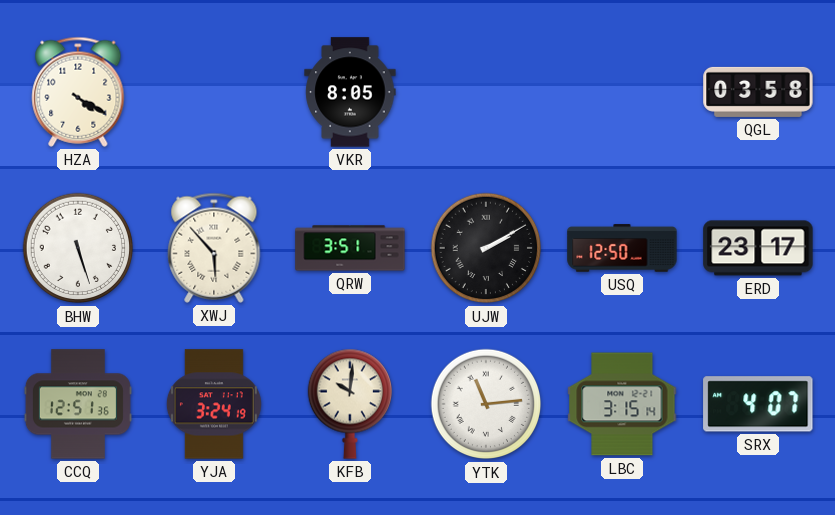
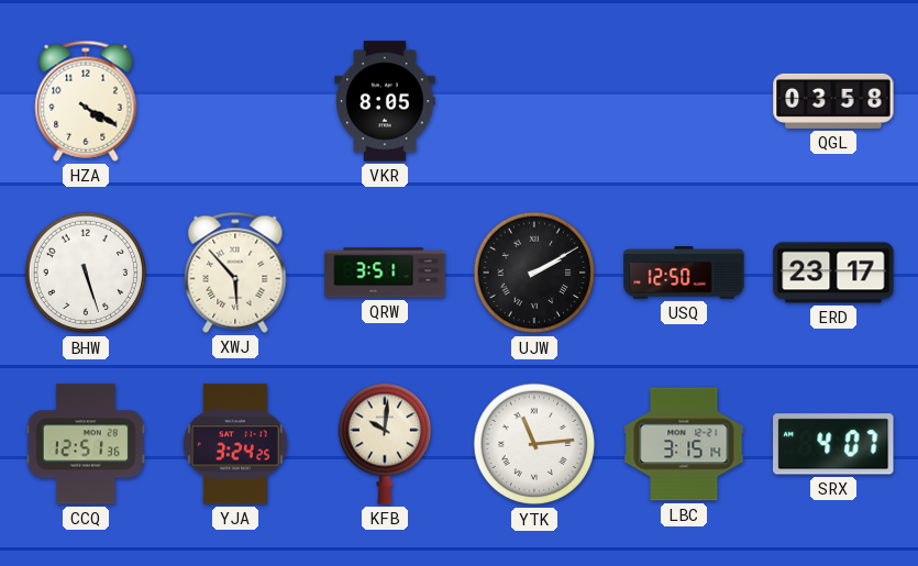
YJA: 3:24:19 -> 3:24:25 (235, 444)
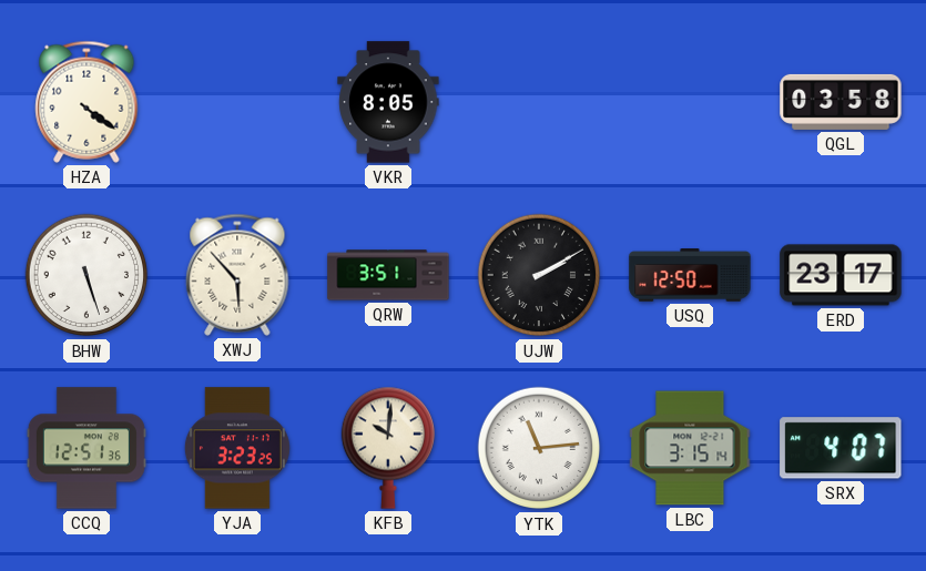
HZA: 4:20 -> 4:21 (87, 102)
YJA: 3:24 -> 3:23 (237, 448)
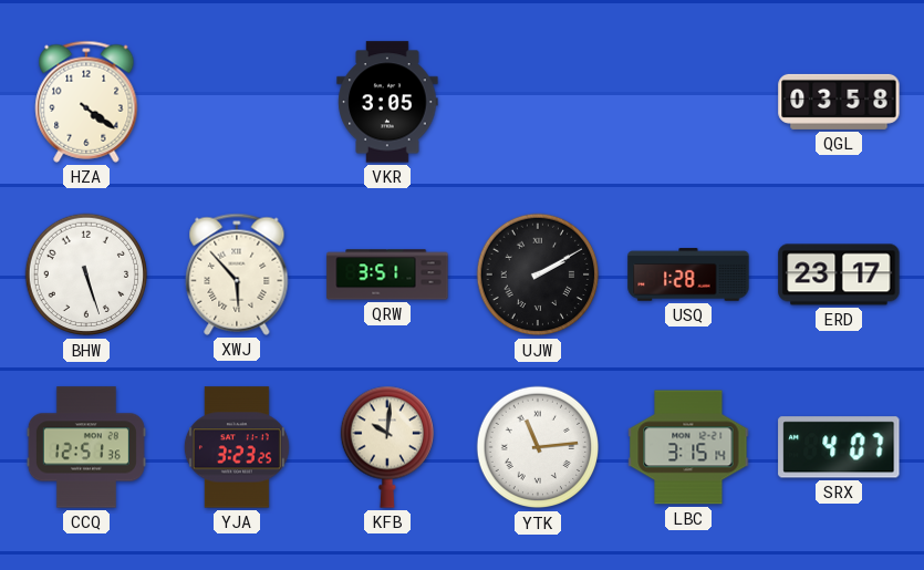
VKR: 8:05 -> 3:05 (387, 102)
USQ: 12:50 -> 1:28 (688, 274)
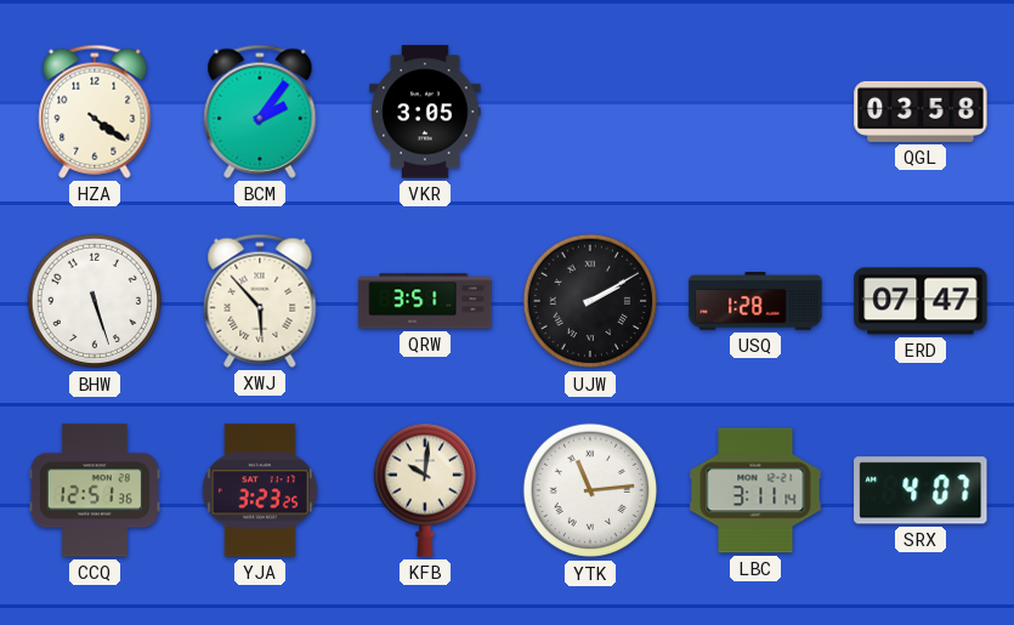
BCM: none -> 2:06 (260, 112)
ERD: 23:17 -> 07:47 (920, 301)
LBC: 3:15 -> 3:11 (755, 490)
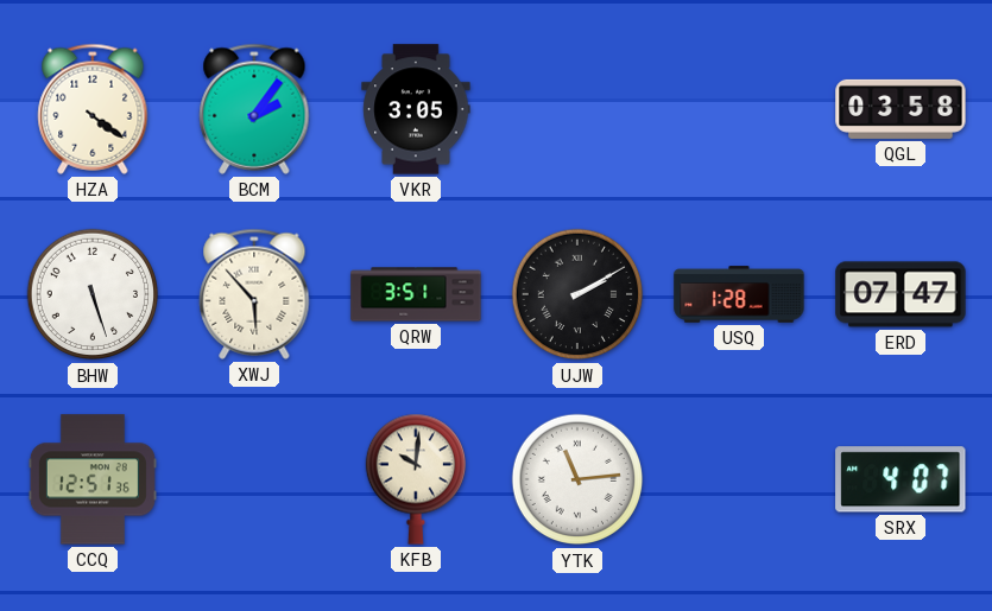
YJA: 3:23 -> none (260, 490)
LBC: 3:11 -> none (755, 490)
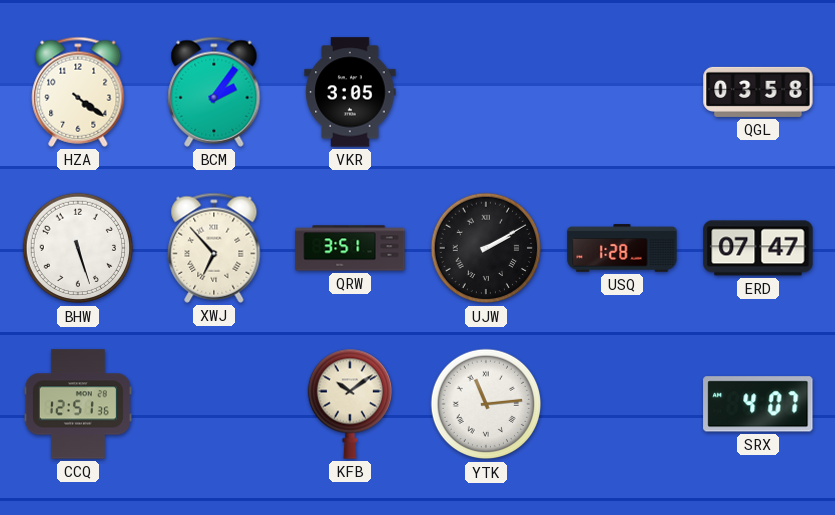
XWJ: 5:53 -> 6:53 (214, 248)
KFB: 10:01 -> 10:09 (349, 404)
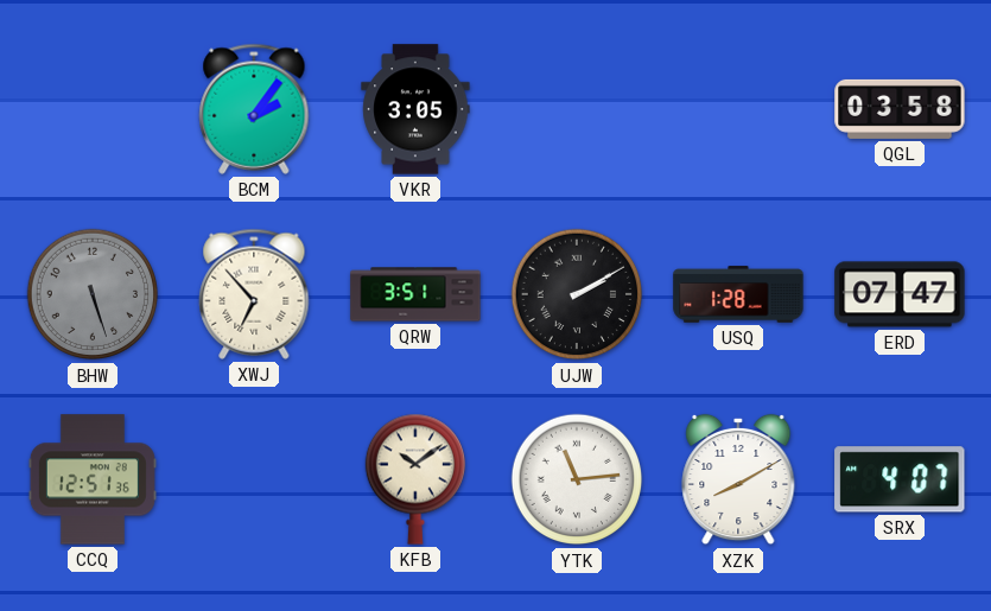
HZA: 4:21 -> none (78, 92)
BHW dial: white -> grey (93, 294)
XZK: none -> 8:10 (738, 479)
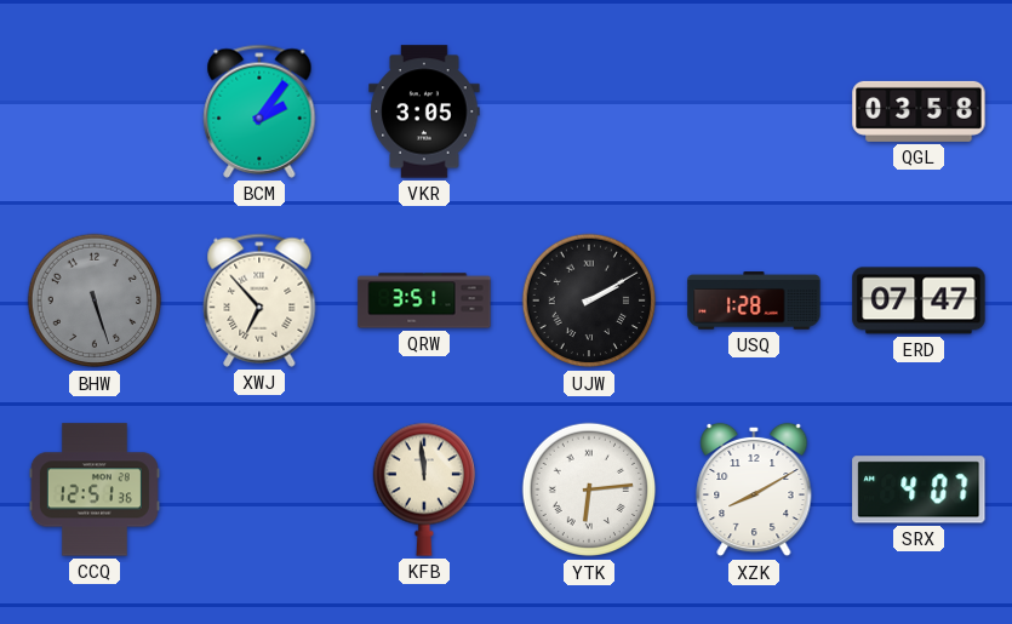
KFB: 10:09 -> 11:59 (423, 490)
YTK: 11:14 -> 6:14 (589, 490)
